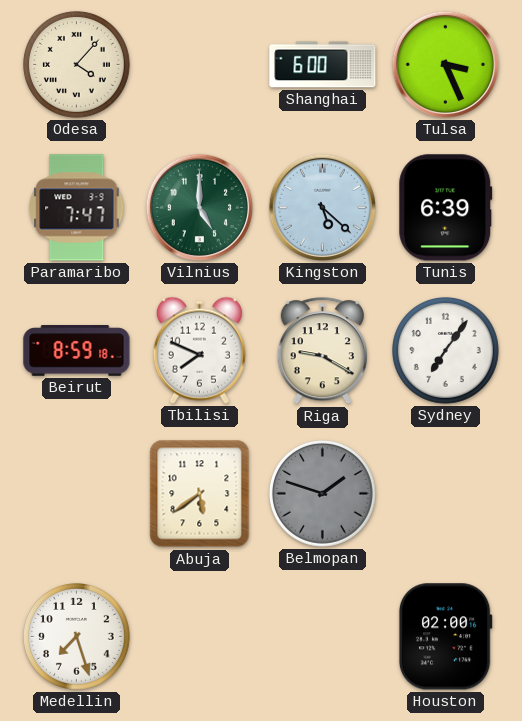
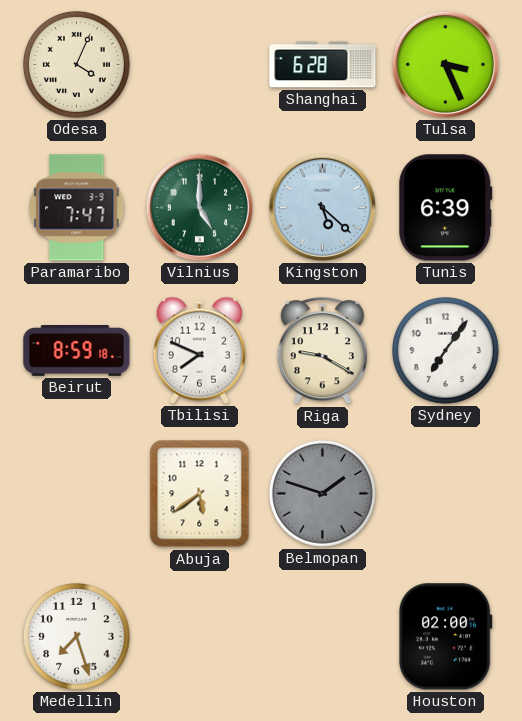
Odesa: 4:07 -> 4:04 (77, 65)
Shanghai: 6:00 -> 6:28 (323, 65)
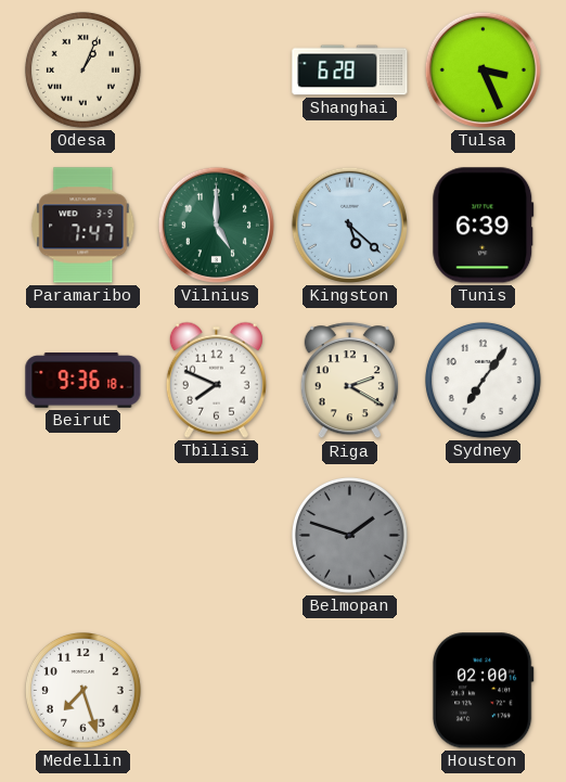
Odesa: 4:04 -> 1:04 (83, 70)
Beirut: 8:59 -> 9:36 (83, 381)
Riga: 9:20 -> 2:20 (349, 381)
Abuja: 5:39 -> none (200, 494)
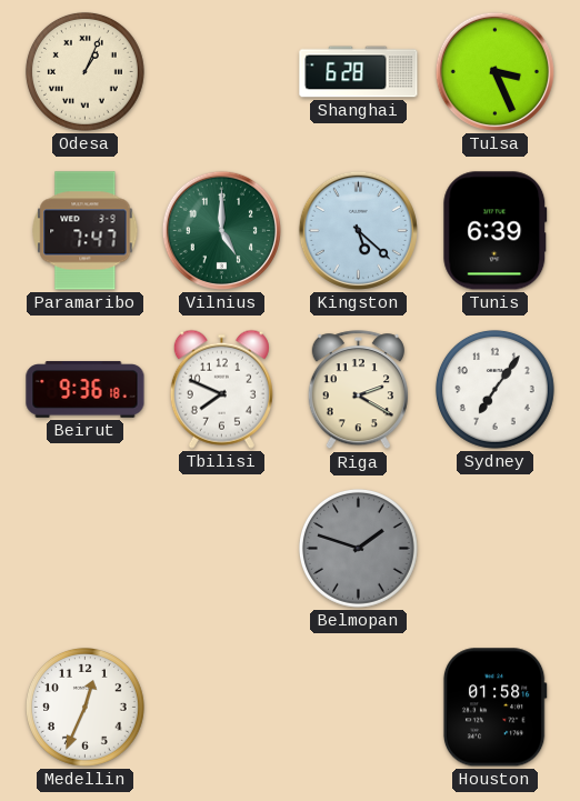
Medellin: 7:27 -> 12:34 (86, 708)
Houston: 02:00 -> 01:58 (494, 708)
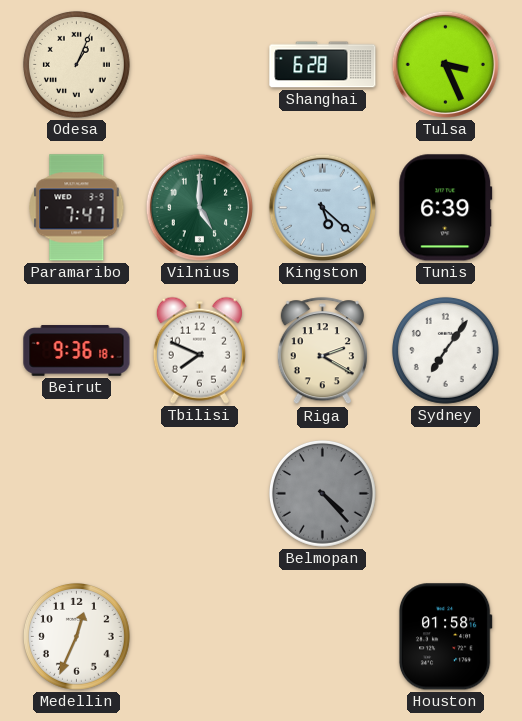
Belmopan: 1:48 -> 4:23 (323, 494)
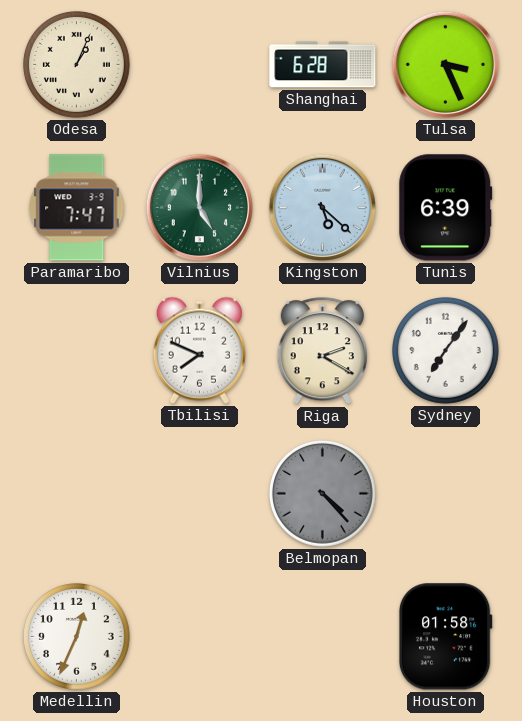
Beirut: 9:36 -> none (77, 351)
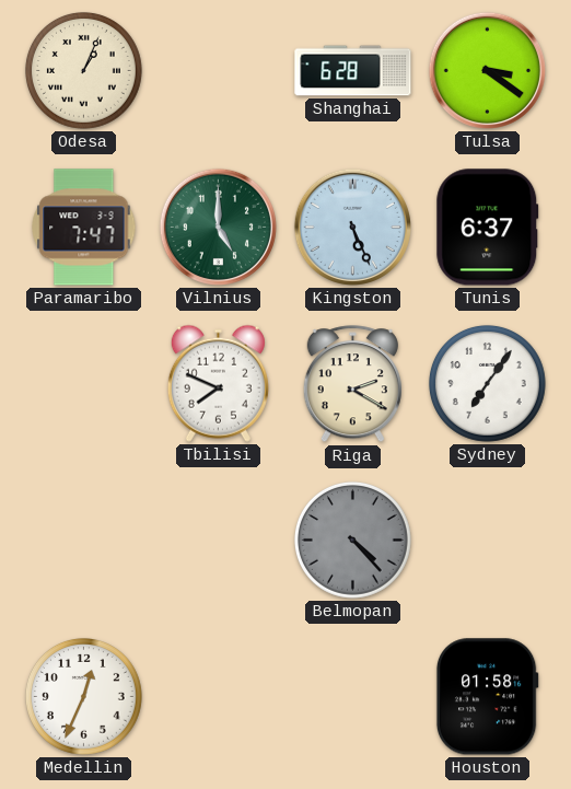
Tulsa: 3:26 -> 3:21 (487, 70)
Kingston: 5:22 -> 5:26 (352, 227)
Tunis: 6:39 -> 6:37 (488, 228)
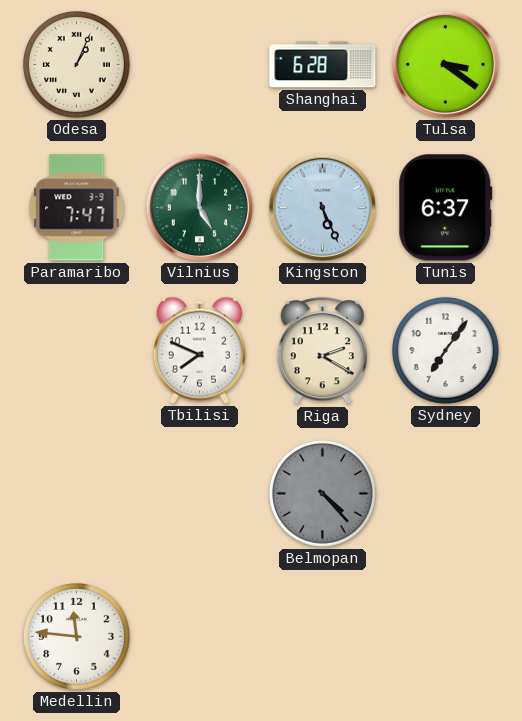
Medellin: 12:34 -> 11:46 (77, 637)
Houston: 01:58 -> none (487, 697)
